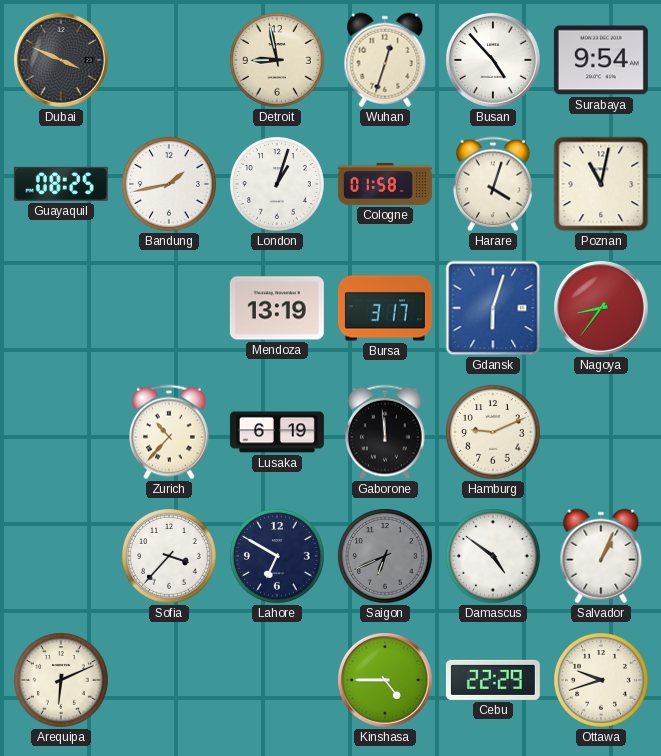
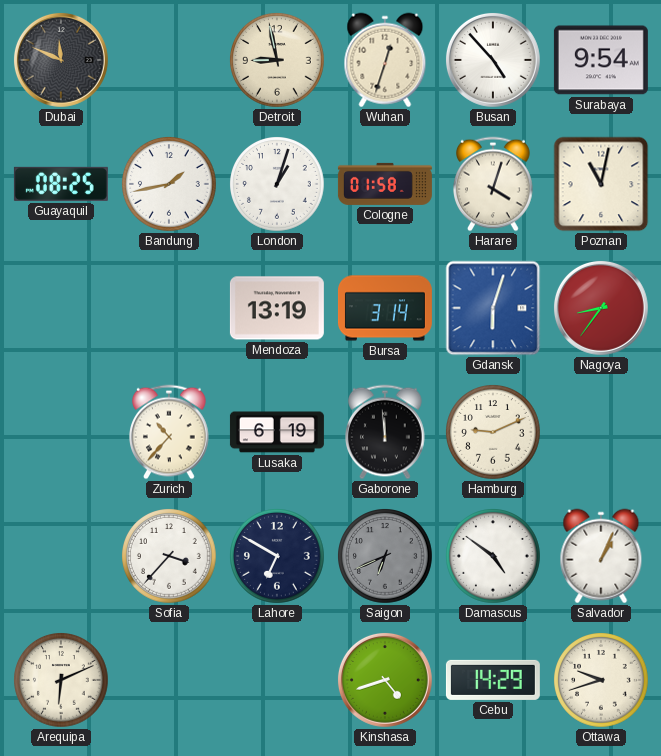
Dubai: 3:49 -> 11:49 (61, 60)
Bursa: 3:17 -> 3:14 (385, 308)
Kinshasa: 4:45 -> 4:42 (385, 680)
Cebu: 22:29 -> 14:29 (493, 680)
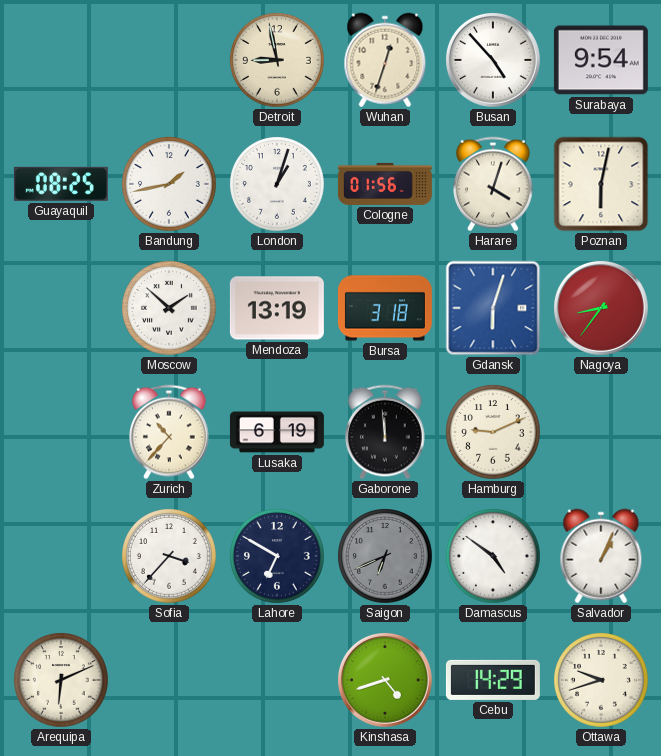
Dubai: 11:49 -> none (61, 60)
Cologne: 01:58 -> 01:56 (385, 184)
Poznan: 11:02 -> 6:02 (601, 184)
Moscow: none -> 1:52 (170, 309)
Bursa: 3:14 -> 3:18 (385, 308)
